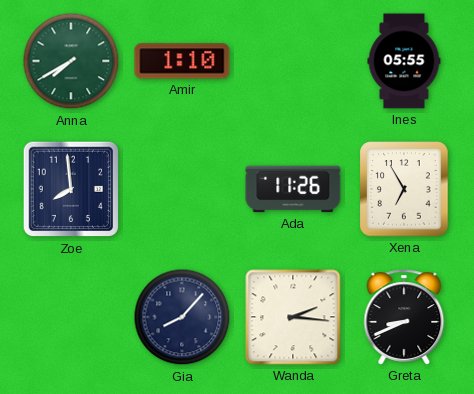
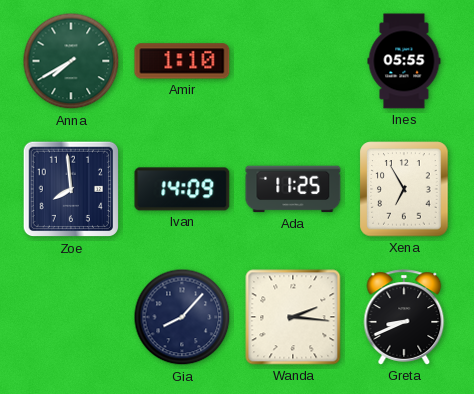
Ivan: none -> 14:09 (182, 189)
Ada: 11:26 -> 11:25 (293, 189)
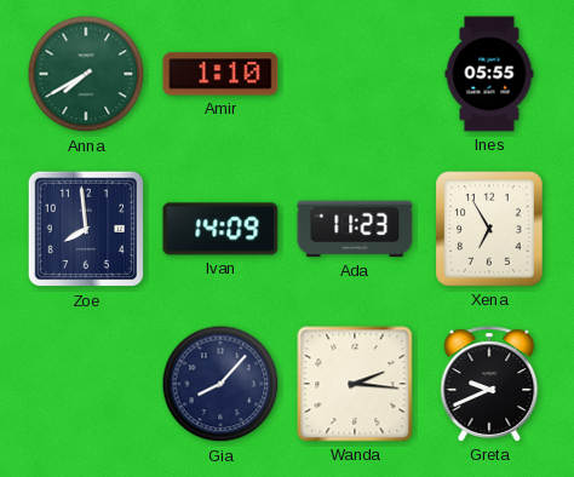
Ada: 11:25 -> 11:23 (355, 229)
Greta: 8:41 -> 9:41 (489, 384)
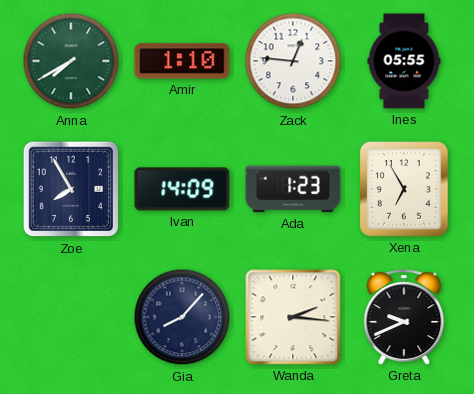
Zack: none -> 12:46 (293, 61)
Zoe: 7:59 -> 7:55 (71, 189)
Ada: 11:23 -> 1:23 (293, 189)
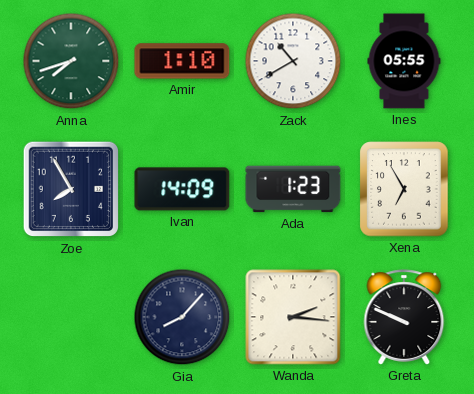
Anna: 7:40 -> 7:42 (71, 61)
Zack: 12:46 -> 10:40 (293, 61)
Greta: 9:41 -> 9:49 (404, 317)
